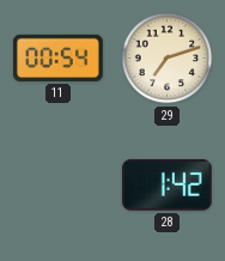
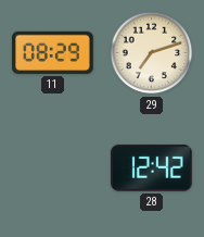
11: 00:54 -> 08:29 (53, 52)
28: 1:42 -> 12:42 (151, 167)
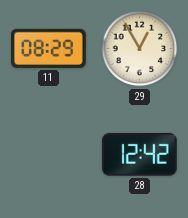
29: 7:12 -> 12:55 (140, 49)
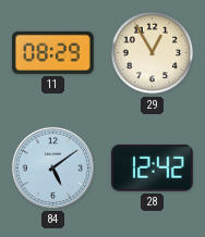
84: none -> 5:09 (52, 167)
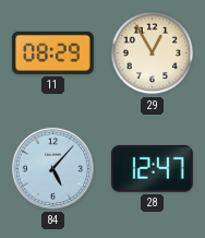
84: 5:09 -> 5:07 (52, 168)
28: 12:42 -> 12:47 (152, 168)
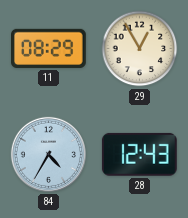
84: 5:07 -> 4:35 (48, 154)
28: 12:47 -> 12:43 (139, 154)
